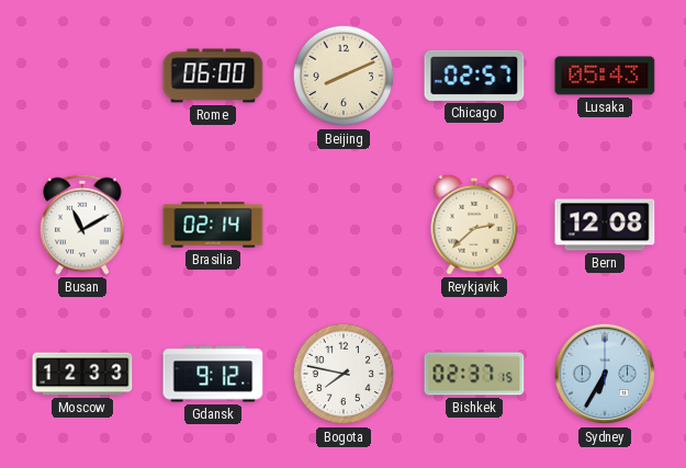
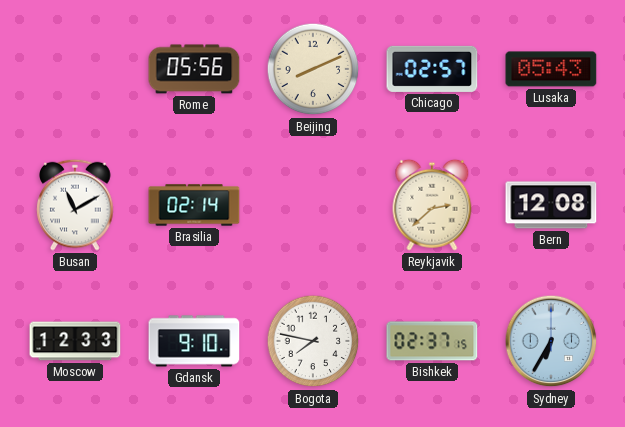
Rome: 06:00 -> 05:56 (194, 69)
Gdansk: 9:12 -> 9:10 (194, 341)
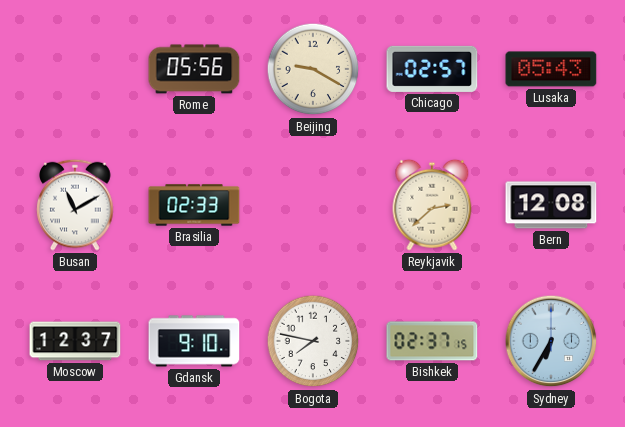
Beijing: 8:11 -> 9:20 (313, 69)
Brasilia: 02:14 -> 02:33 (194, 205)
Moscow: 12:33 -> 12:37 (75, 341)
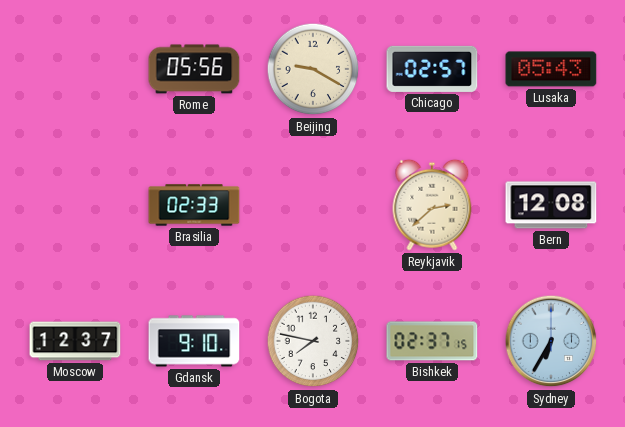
Busan: 11:10 -> none (75, 205)
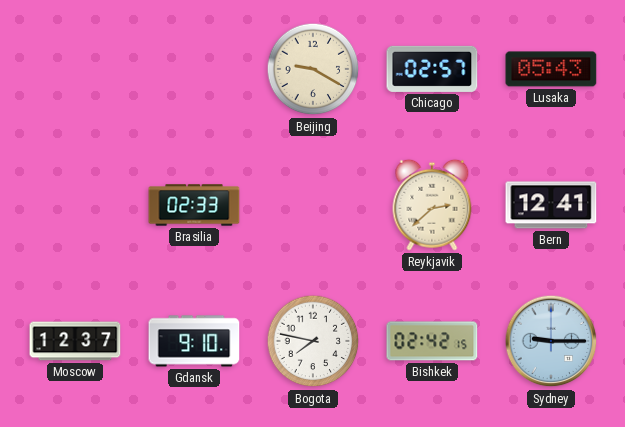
Rome: 05:56 -> none (194, 69)
Bern: 12:08 -> 12:41 (551, 205)
Bishkek: 02:37 -> 02:42 (432, 341)
Sydney: 6:35 -> 9:15 (551, 341)
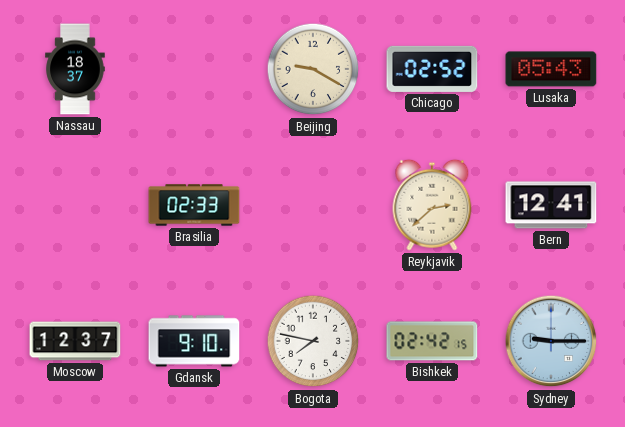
Nassau: none -> 18:37 (75, 69)
Chicago: 02:57 -> 02:52 (432, 69)
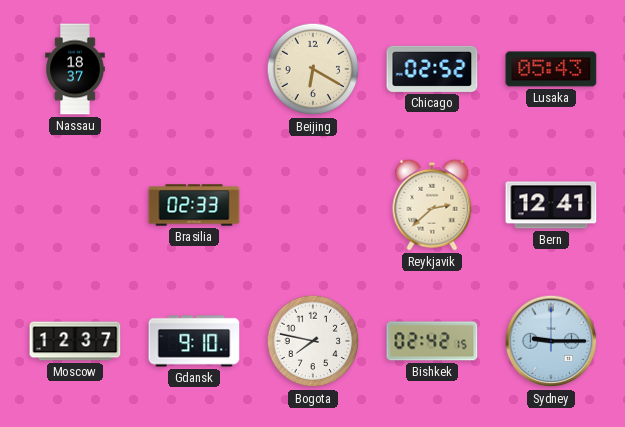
Beijing: 9:20 -> 6:20 (313, 69)
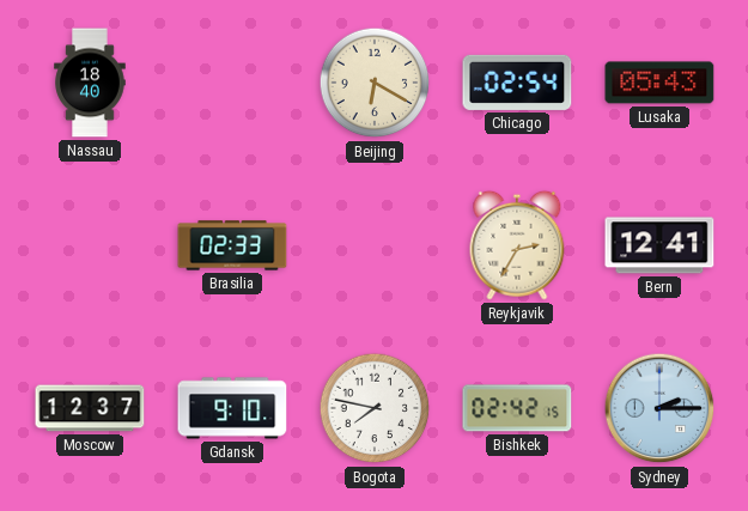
Nassau: 18:37 -> 18:40 (90, 83)
Chicago: 02:52 -> 02:54 (517, 83)
Reykjavik: 2:38 -> 2:35 (517, 245)
Sydney: 9:15 -> 2:15 (659, 408)
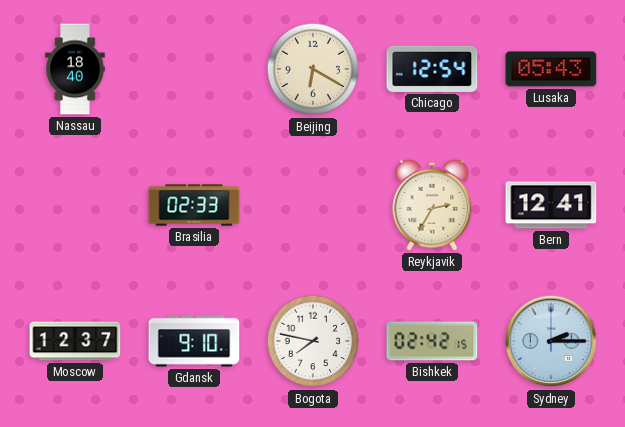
Chicago: 02:54 -> 12:54 (432, 69)
